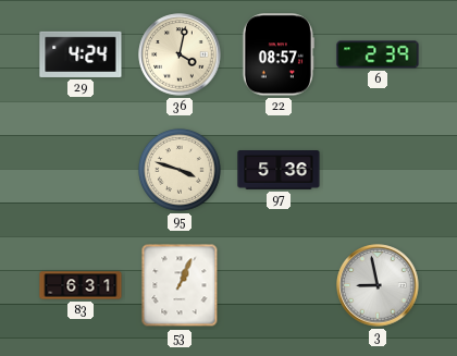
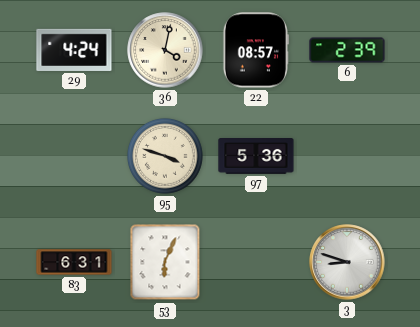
53: 1:04 -> 6:04 (165, 262)
3: 8:58 -> 8:48 (347, 262)
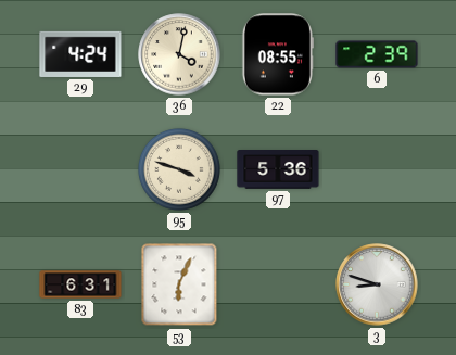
22: 08:57 -> 08:55 (278, 54)
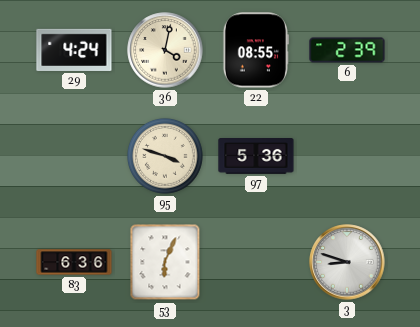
83: 6:31 -> 6:36 (74, 262)
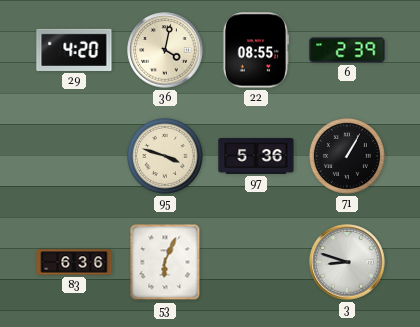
29: 4:24 -> 4:20 (74, 50)
71: none -> 1:05 (347, 156)
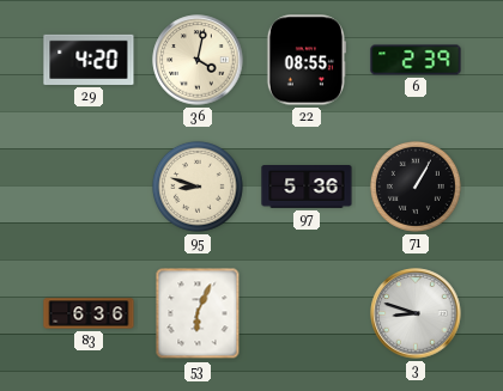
95: 3:48 -> 8:48 (198, 187)
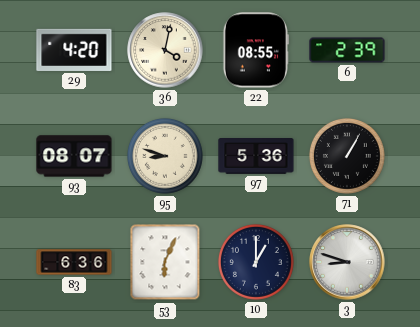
93: none -> 08:07 (74, 156)
10: none -> 1:00 (256, 262)
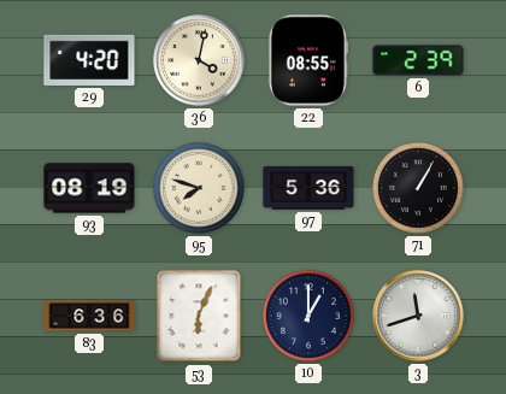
93: 08:07 -> 08:19 (89, 188)
95: 8:48 -> 7:48 (199, 188)
3: 8:48 -> 11:42 (418, 316)
